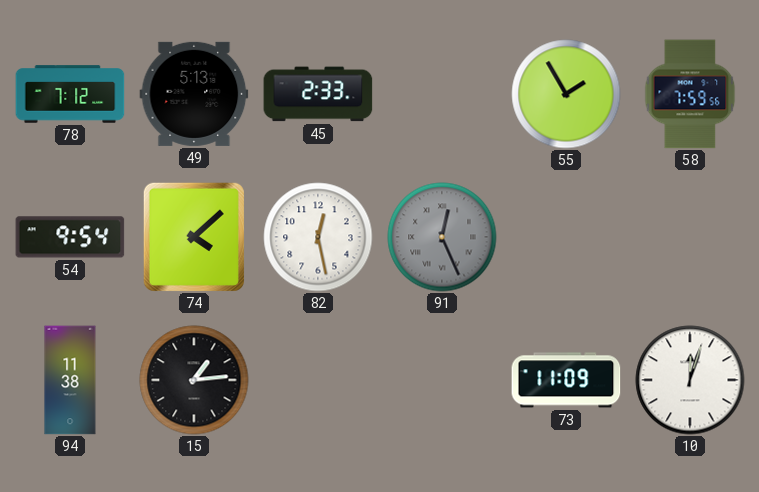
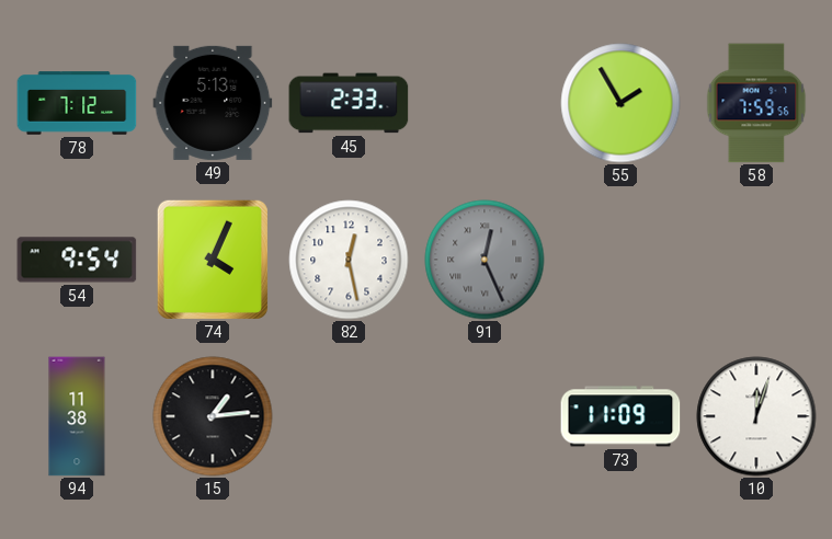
74: 4:08 -> 4:04 (213, 260)
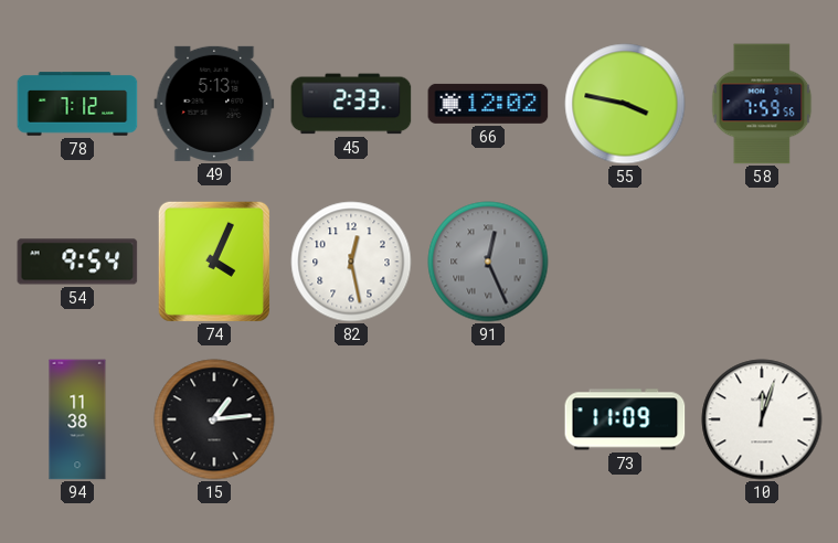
66: none -> 12:02 (488, 104)
55: 1:55 -> 3:47 (625, 104)
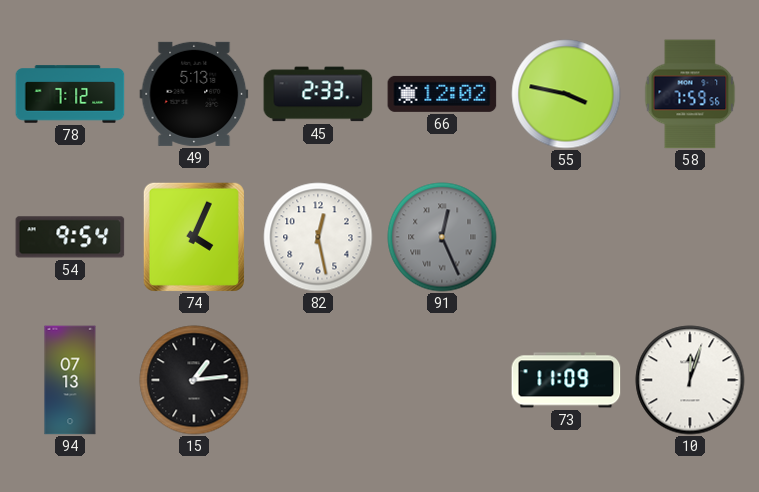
94: 11:38 -> 07:13 (70, 380)
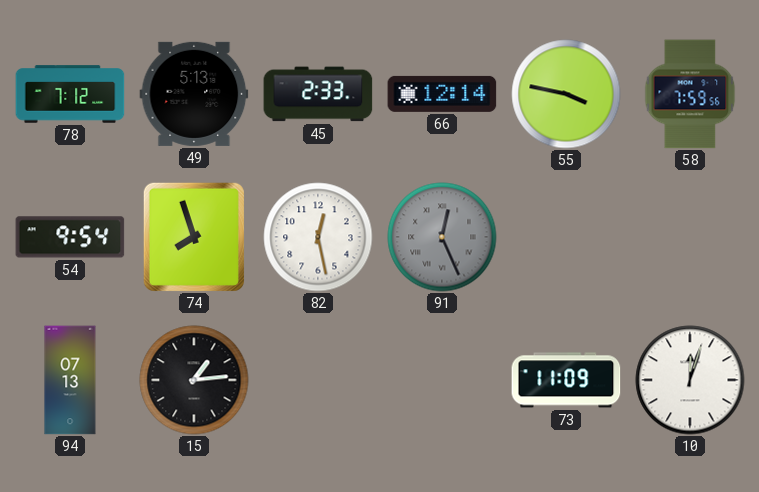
66: 12:02 -> 12:14 (442, 94)
74: 4:04 -> 7:57 (194, 237)
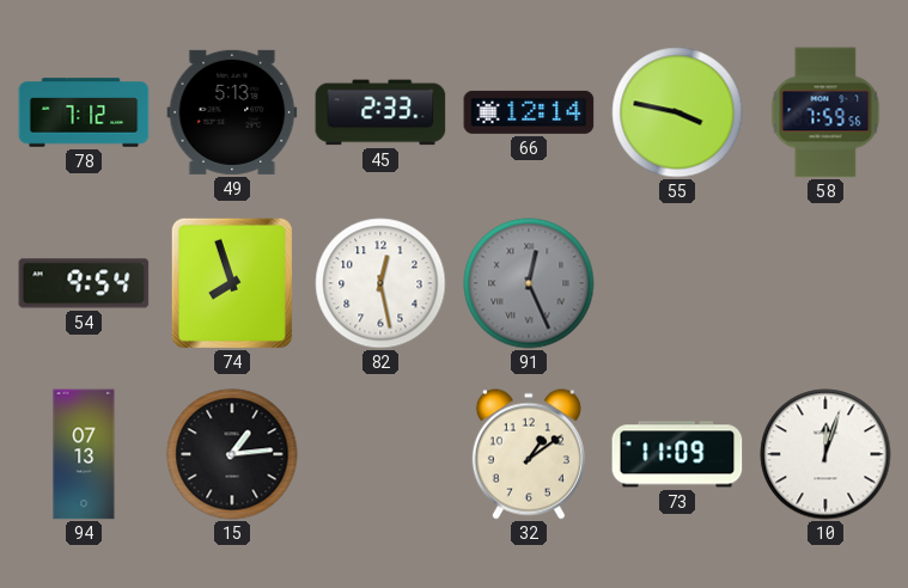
32: none -> 1:09 (529, 454)
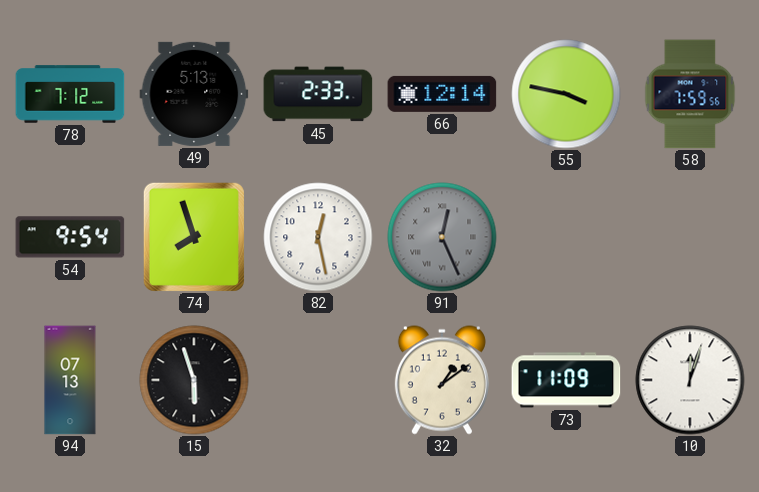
15: 1:14 -> 5:57 (194, 380)
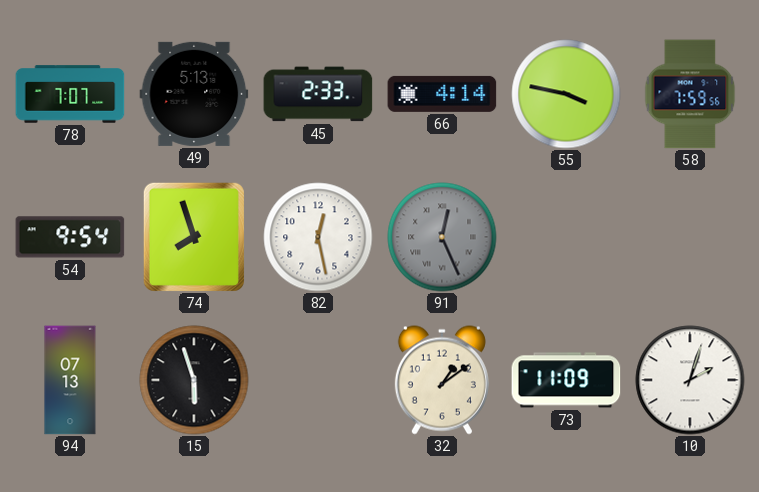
78: 7:12 -> 7:07 (70, 94)
66: 12:14 -> 4:14 (442, 94)
10: 12:03 -> 2:03 (690, 380)
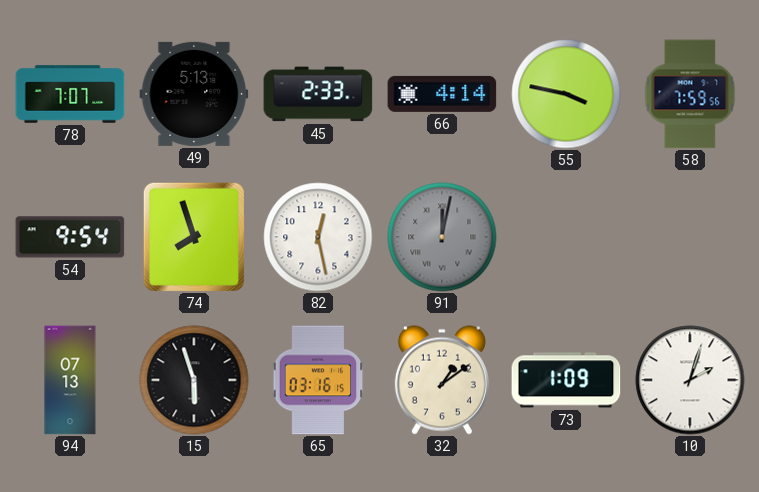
91: 12:26 -> 12:02 (442, 237)
65: none -> 03:16 (318, 380)
73: 11:09 -> 1:09 (566, 380)
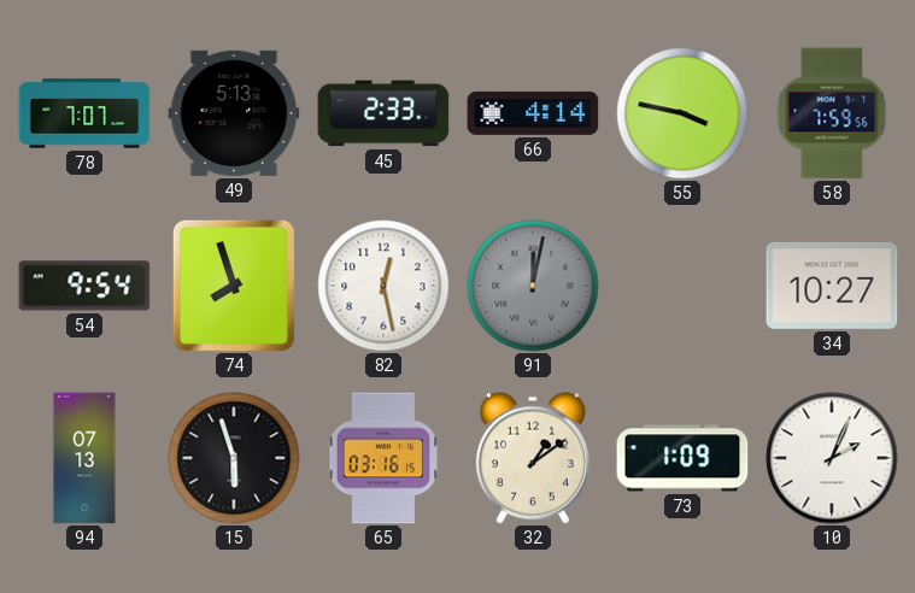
34: none -> 10:27 (832, 286)
10: 2:03 -> 2:04 (832, 458)
